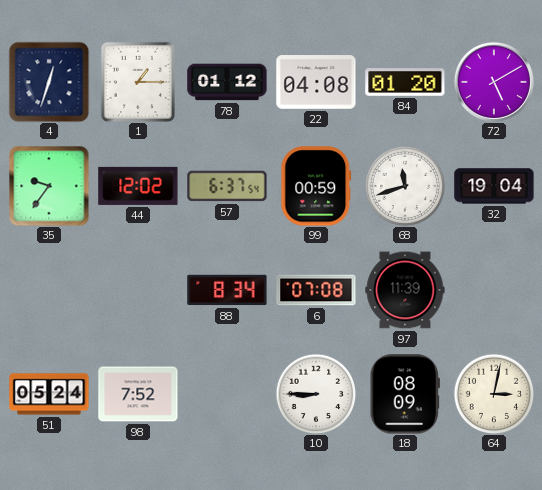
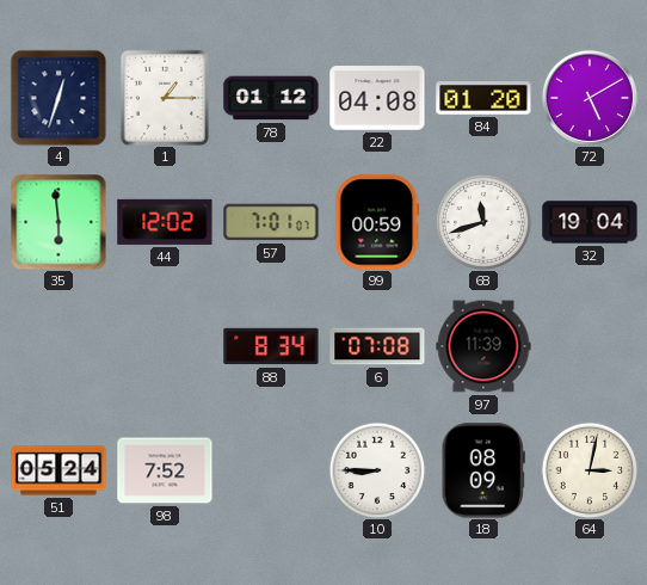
35: 9:36 -> 5:59 (58, 222)
57: 6:37 -> 7:01 (271, 222)
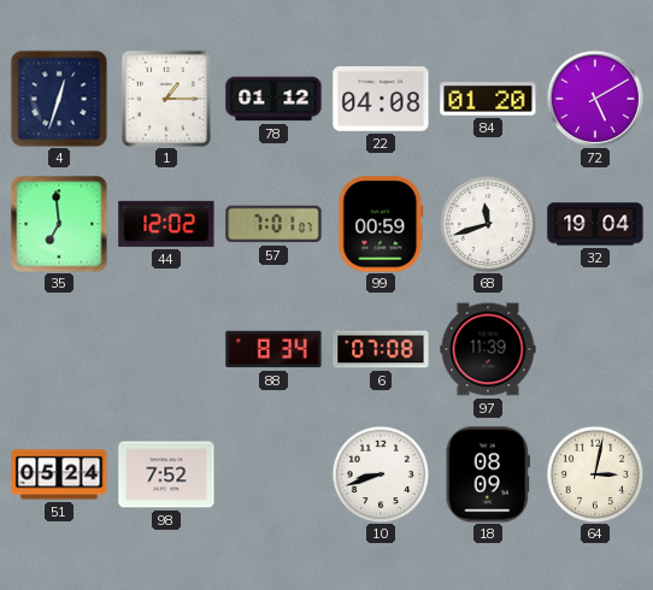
35: 5:59 -> 6:59 (59, 224)
10: 8:45 -> 8:42 (381, 474)
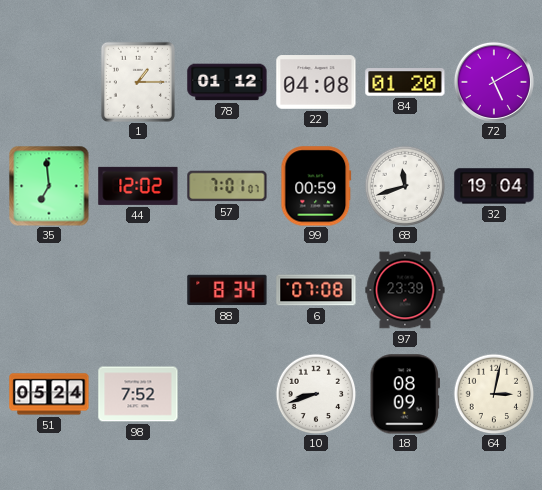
4: 12:33 -> none (59, 99)
97: 11:39 -> 23:39 (405, 290)
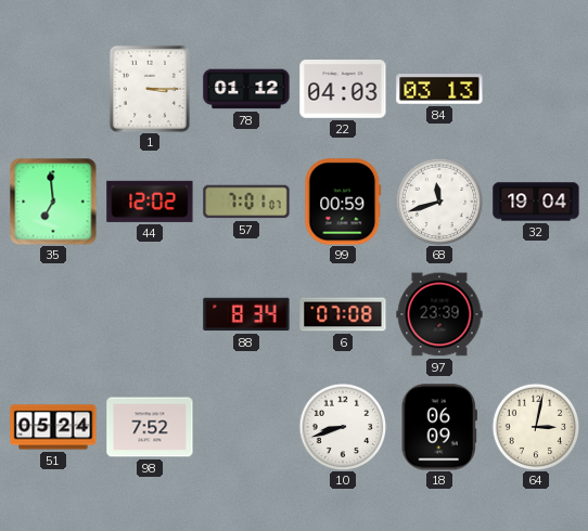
1: 1:15 -> 3:15 (150, 89)
22: 04:08 -> 04:03 (343, 89)
84: 01:20 -> 03:13 (439, 89)
72: 5:10 -> none (494, 82)
18: 08:09 -> 06:09 (439, 427)
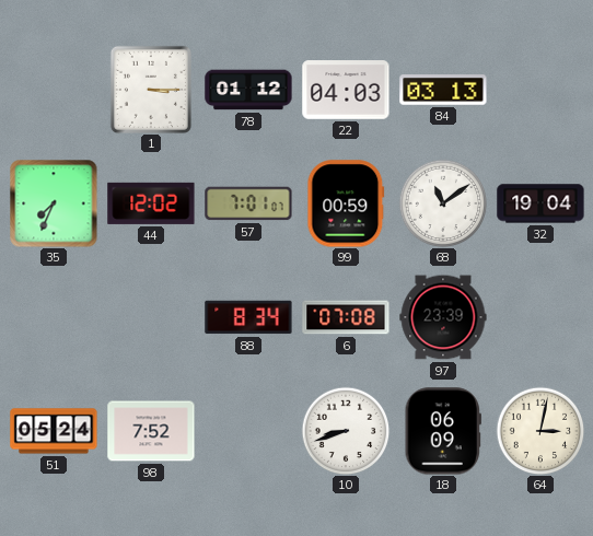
35: 6:59 -> 7:34 (54, 203)
68: 11:42 -> 11:09 (443, 203)
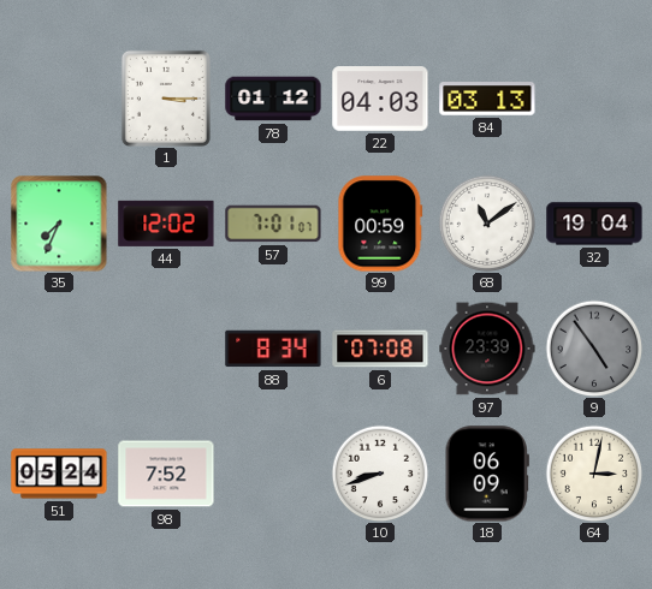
9: none -> 4:54 (594, 349)
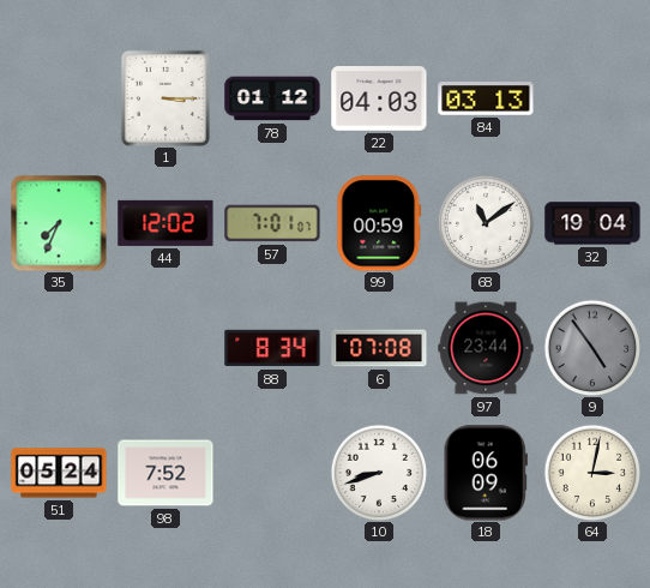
97: 23:39 -> 23:44 (486, 348)
